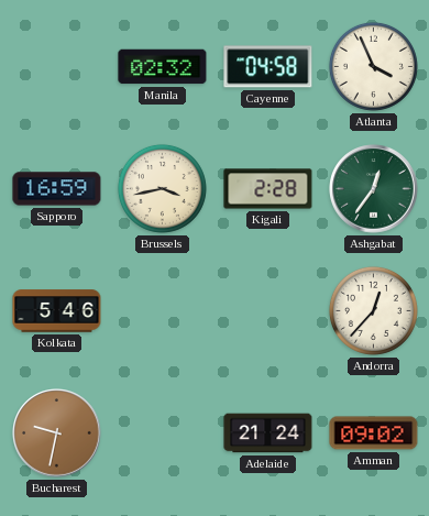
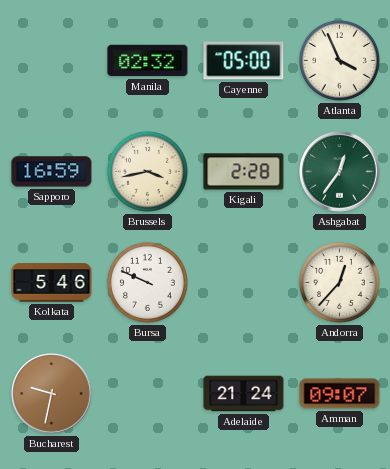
Cayenne: 04:58 -> 05:00 (244, 61)
Bursa: none -> 9:49 (147, 282)
Amman: 09:02 -> 09:07 (340, 394)
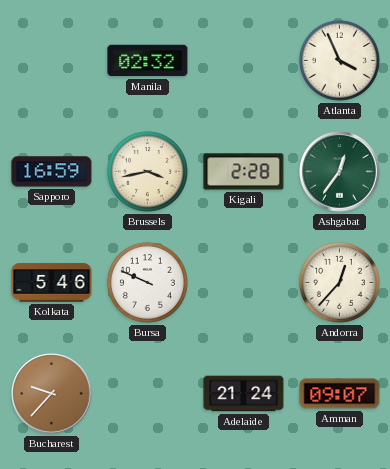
Cayenne: 05:00 -> none (244, 61)
Bucharest: 9:32 -> 9:37 (52, 394)
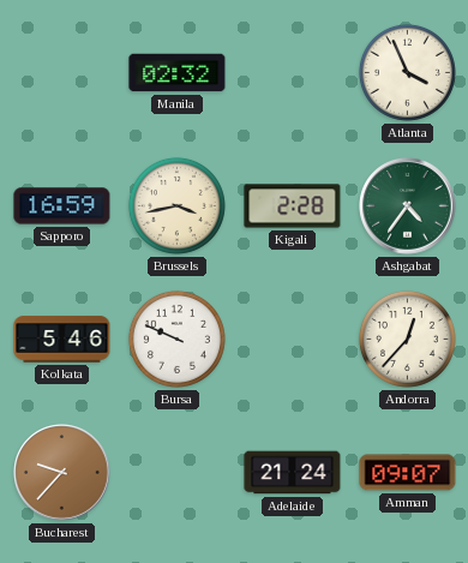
Ashgabat: 12:36 -> 4:36 (408, 206)
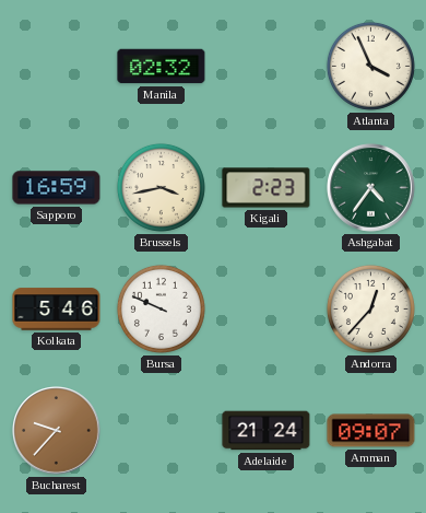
Kigali: 2:28 -> 2:23 (267, 188)
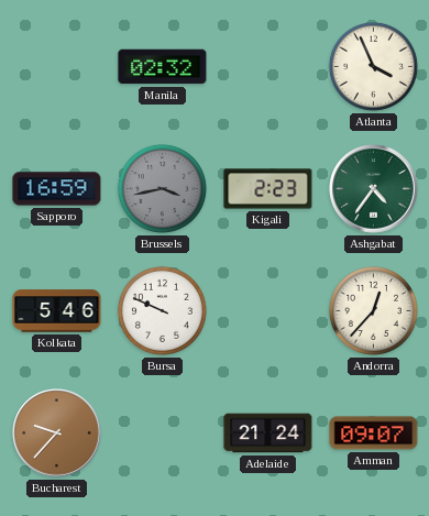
Brussels dial: cream -> grey (162, 188)
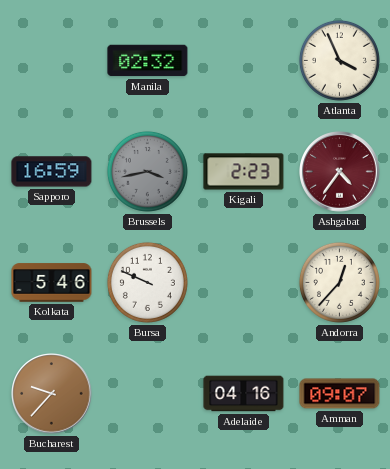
Ashgabat dial: green -> burgundy (340, 172)
Adelaide: 21:24 -> 04:16 (244, 394)
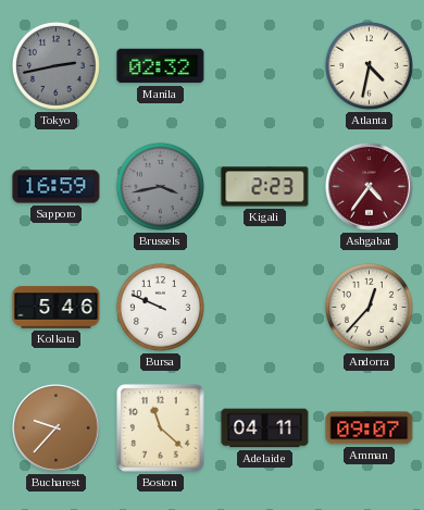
Tokyo: none -> 2:43 (55, 65)
Atlanta: 3:56 -> 4:32 (369, 65)
Boston: none -> 11:22 (161, 428)
Adelaide: 04:16 -> 04:11 (265, 428)
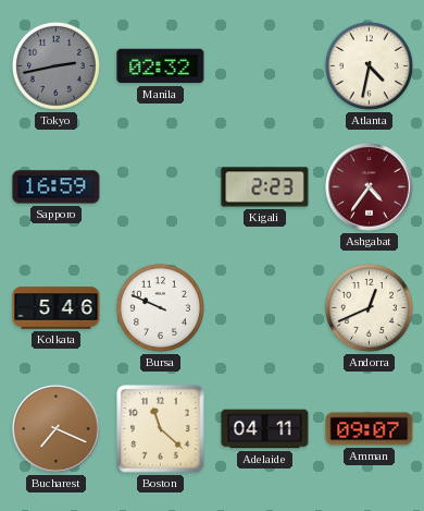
Brussels: 3:43 -> none (160, 186)
Andorra: 12:37 -> 12:41 (369, 307)
Bucharest: 9:37 -> 7:19 (57, 429)
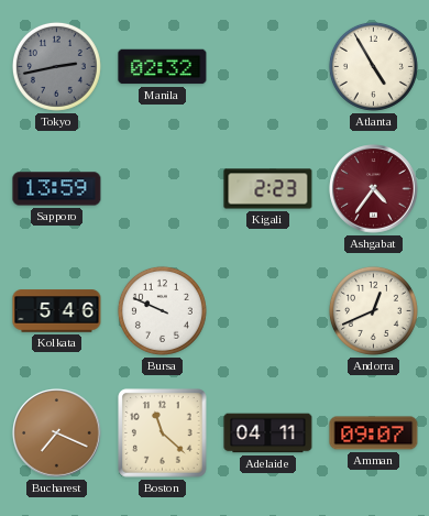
Atlanta: 4:32 -> 4:55 (373, 66)
Sapporo: 16:59 -> 13:59 (57, 189)
